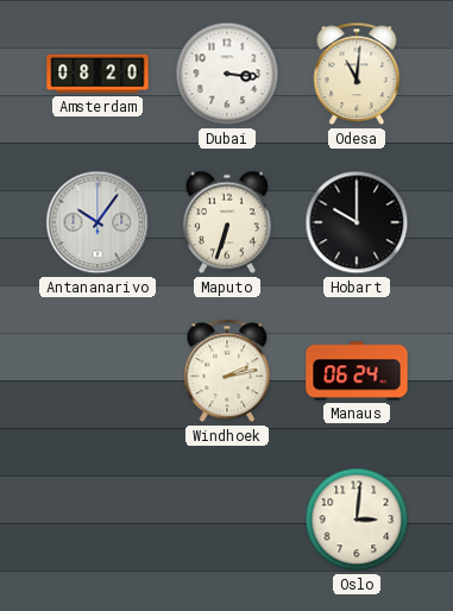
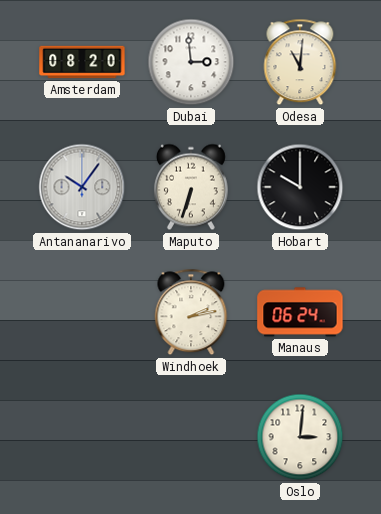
Dubai: 3:16 -> 2:59 (191, 62)
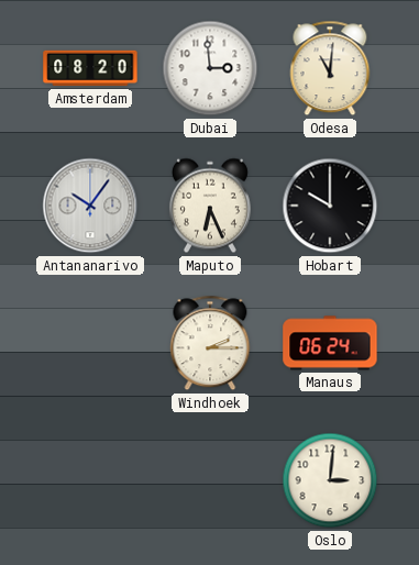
Maputo: 6:33 -> 6:26 (210, 206)
Windhoek: 2:13 -> 2:15 (210, 343)
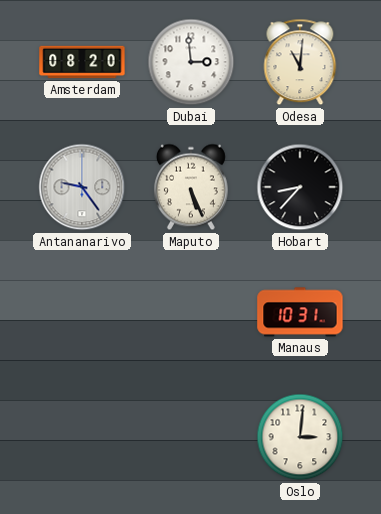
Antananarivo: 10:06 -> 9:24 (82, 187)
Maputo: 6:26 -> 5:26 (191, 187)
Hobart: 10:00 -> 8:37 (300, 187)
Windhoek: 2:15 -> none (210, 343)
Manaus: 06:24 -> 10:31 (300, 312)
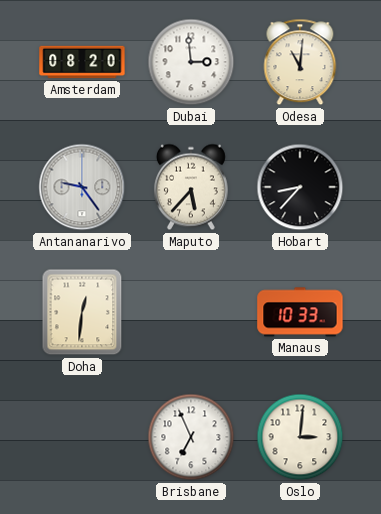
Maputo: 5:26 -> 5:37 (191, 187)
Doha: none -> 12:31 (82, 312)
Manaus: 10:31 -> 10:33 (300, 312)
Brisbane: none -> 6:56 (191, 437)
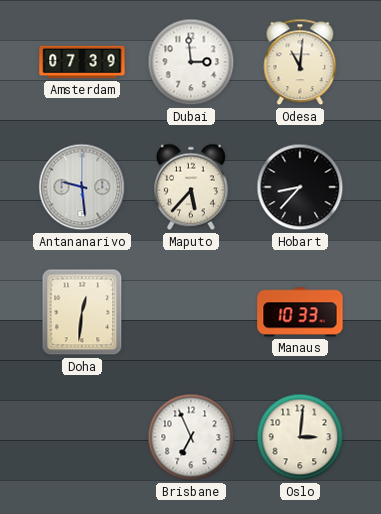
Amsterdam: 08:20 -> 07:39 (82, 62)
Antananarivo: 9:24 -> 9:29 (82, 187)
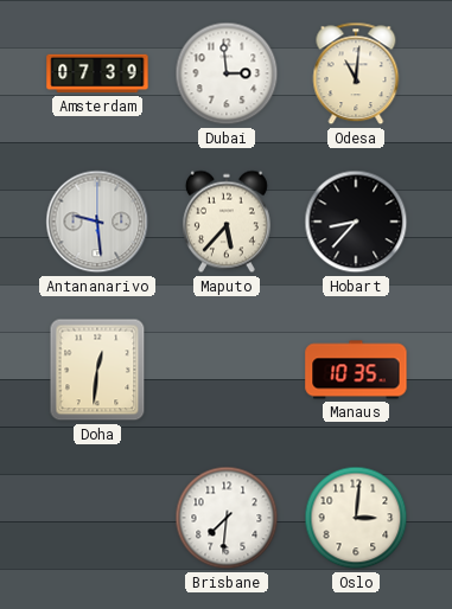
Manaus: 10:33 -> 10:35 (356, 370)
Brisbane: 6:56 -> 7:31 (227, 518)
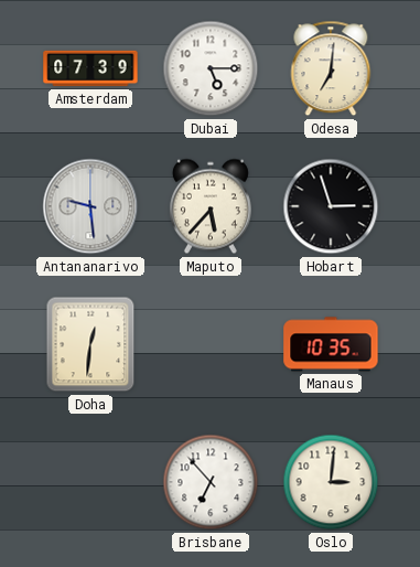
Dubai: 2:59 -> 5:15 (211, 68)
Odesa: 11:01 -> 7:01 (331, 68)
Hobart: 8:37 -> 2:57 (331, 206)
Brisbane: 7:31 -> 6:53 (211, 482)
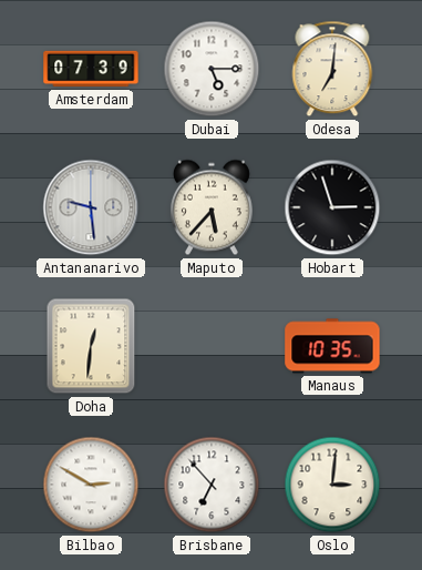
Bilbao: none -> 2:50 (91, 485)
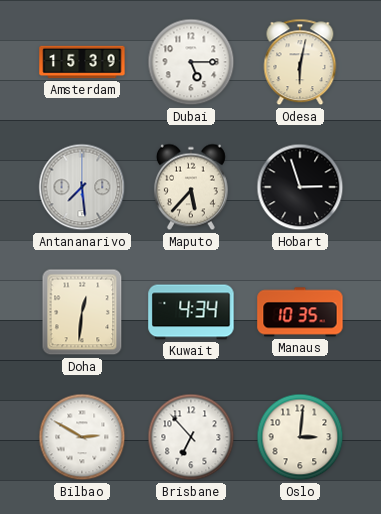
Amsterdam: 07:39 -> 15:39 (82, 62)
Odesa: 7:01 -> 6:02 (300, 62)
Antananarivo: 9:29 -> 7:29 (82, 187)
Kuwait: none -> 4:34 (191, 312)
